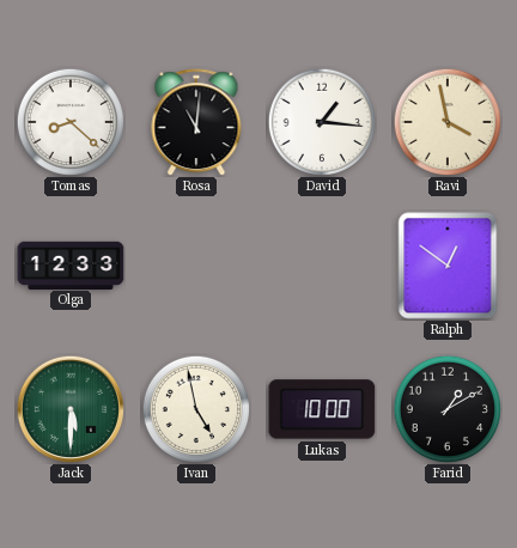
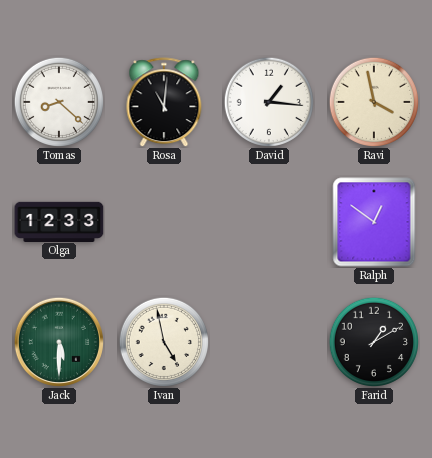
Lukas: 10:00 -> none (322, 409)
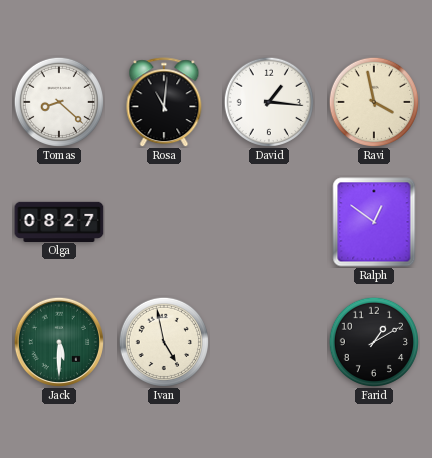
Olga: 12:33 -> 08:27 (59, 221)
